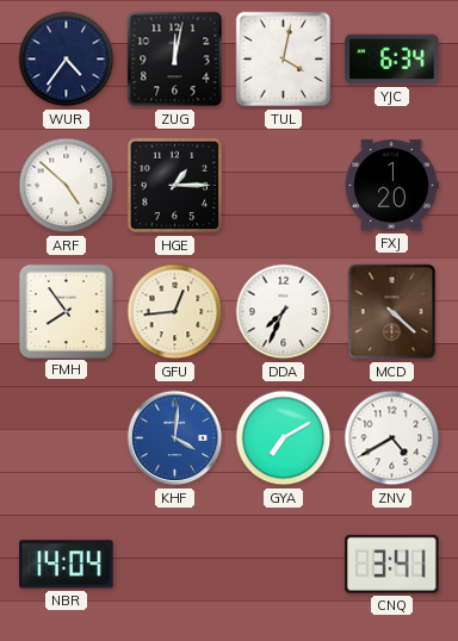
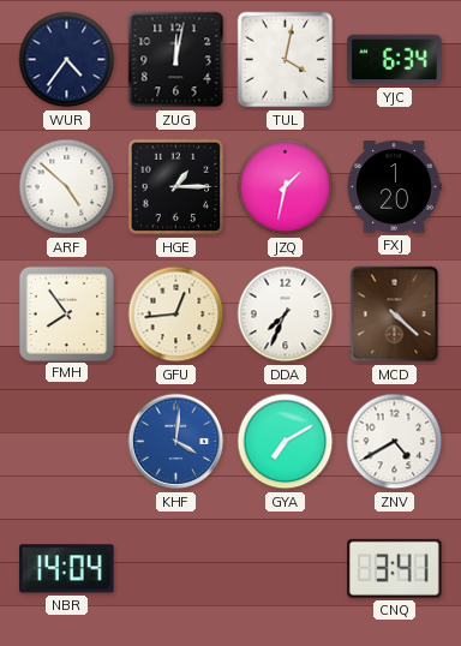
JZQ: none -> 1:32 (286, 187)
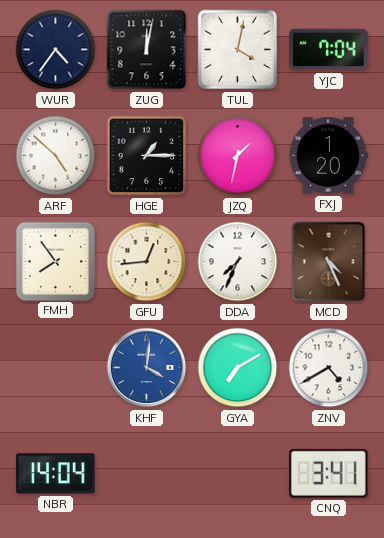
YJC: 6:34 -> 7:04 (329, 50)
MCD: 4:22 -> 4:26 (329, 262)
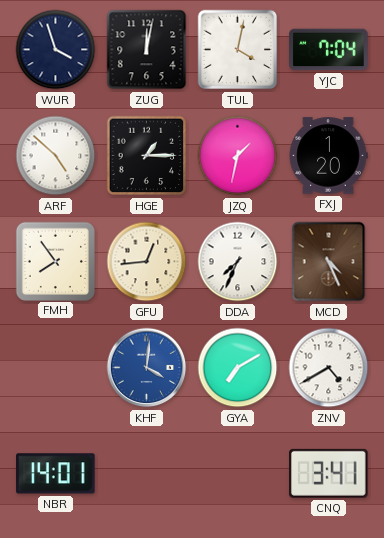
WUR: 4:36 -> 3:57 (56, 50)
NBR: 14:04 -> 14:01 (56, 474)
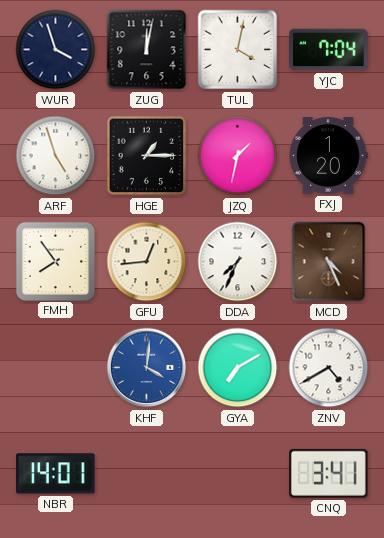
ARF: 4:52 -> 4:57 (56, 156)
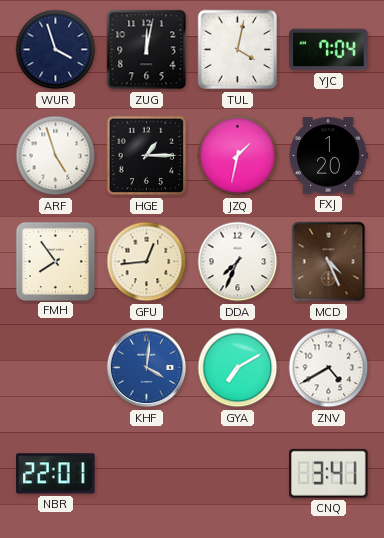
NBR: 14:01 -> 22:01 (56, 474)
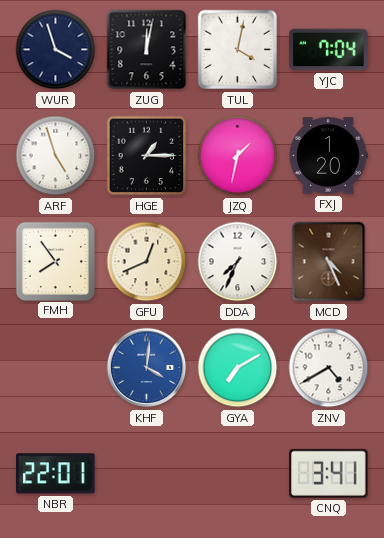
GFU: 12:44 -> 12:41 (147, 262)
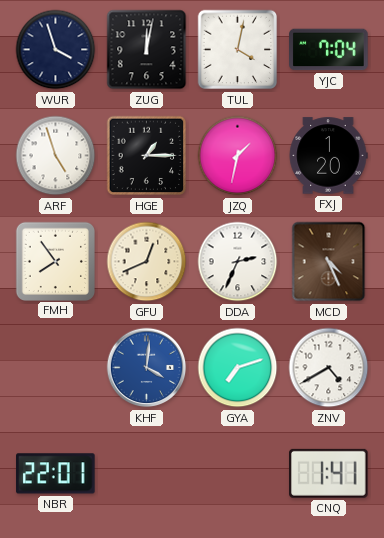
DDA: 7:34 -> 2:34 (238, 262)
GYA: 7:10 -> 7:12 (238, 368)
CNQ: 3:41 -> 1:41 (329, 473)
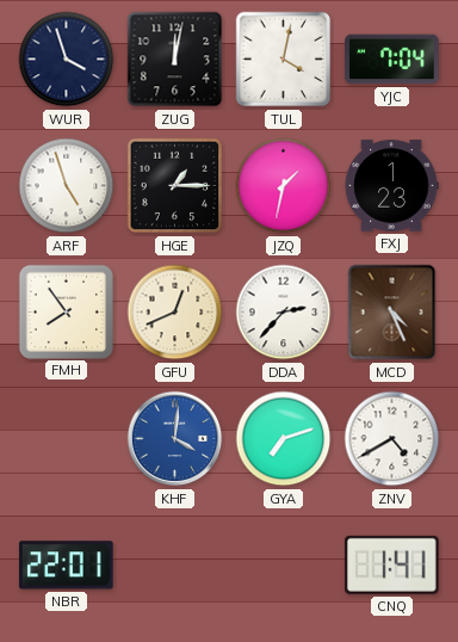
FXJ: 1:20 -> 1:23 (391, 186)
DDA: 2:34 -> 2:37 (284, 313)
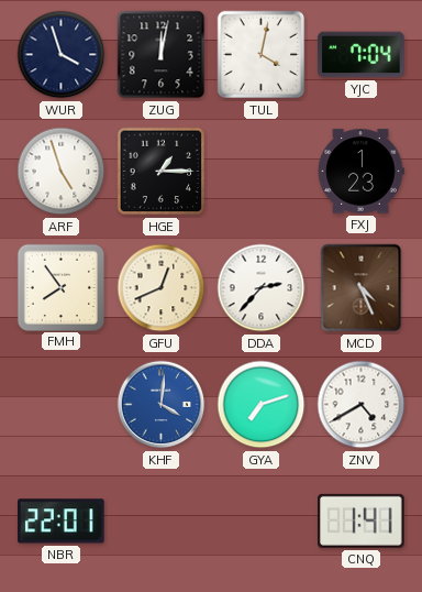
JZQ: 1:32 -> none (284, 186)
